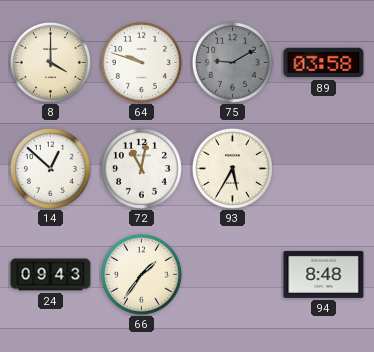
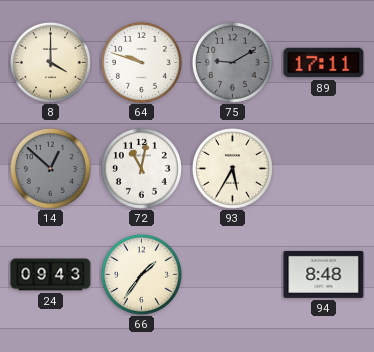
89: 03:58 -> 17:11 (324, 63)
14 dial: white -> grey (50, 168)
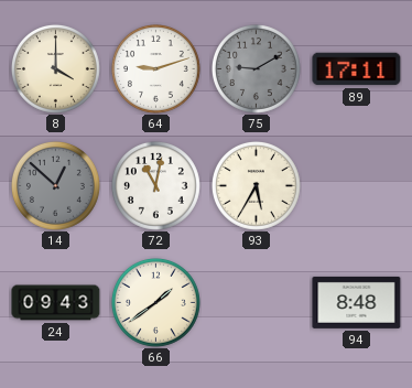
64: 9:48 -> 9:12 (155, 68)
66: 1:36 -> 1:39 (155, 302)
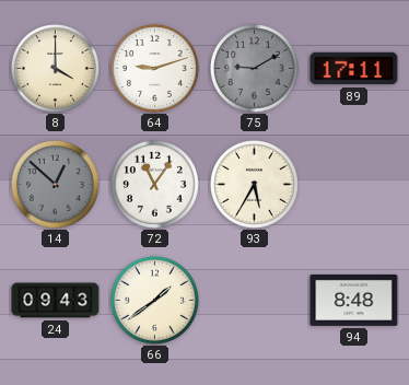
72: 11:02 -> 11:06 (154, 184)
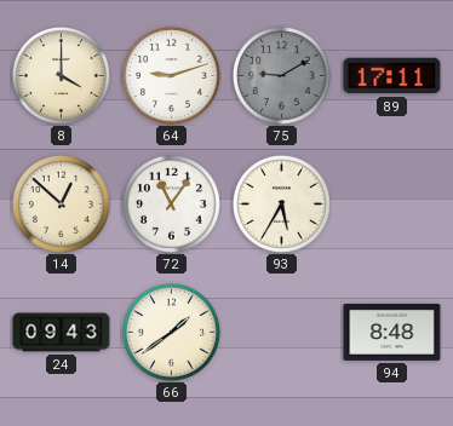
14 dial: grey -> cream (61, 203)
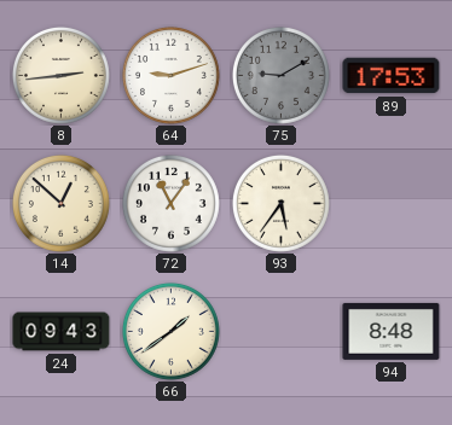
8: 4:00 -> 2:44 (60, 75)
89: 17:11 -> 17:53 (392, 76)
93: 5:35 -> 5:36 (280, 203)
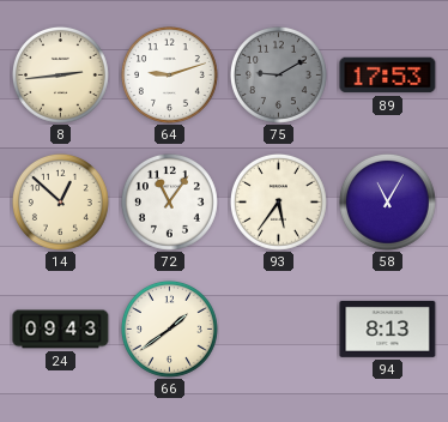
58: none -> 11:05 (387, 201)
94: 8:48 -> 8:13 (388, 328)
